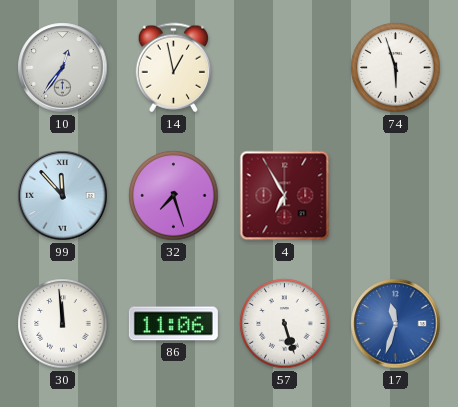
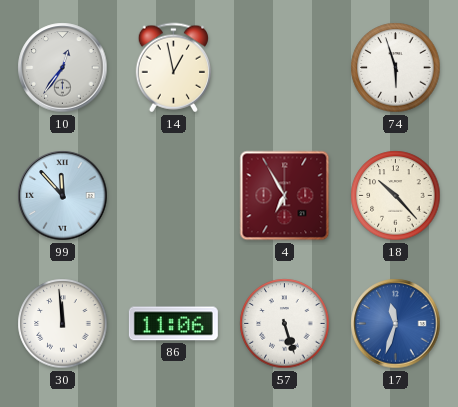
32: 7:27 -> none (174, 196)
18: none -> 10:23 (396, 196)
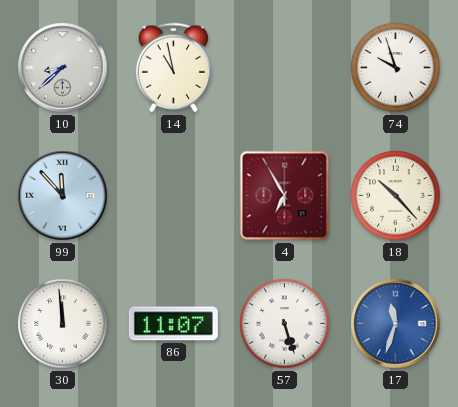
10: 12:36 -> 8:38 (63, 68)
14: 12:58 -> 10:58 (173, 68)
74: 5:57 -> 9:57 (396, 68)
86: 11:06 -> 11:07 (173, 324)
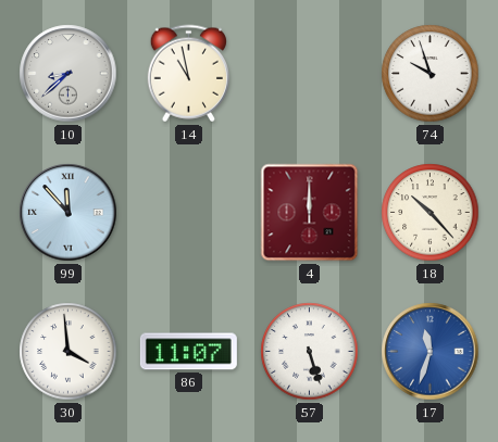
4: 6:55 -> 12:00 (310, 213)
30: 11:59 -> 3:59 (69, 352)
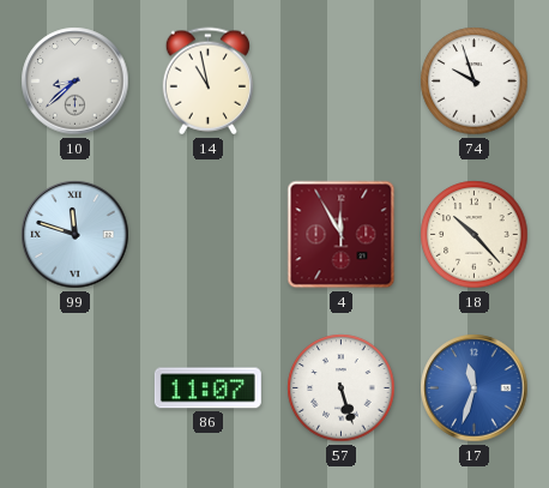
99: 11:53 -> 11:48 (76, 235)
4: 12:00 -> 11:55 (342, 235)
30: 3:59 -> none (69, 352)
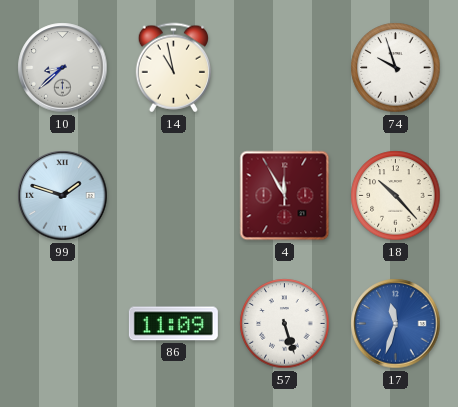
99: 11:48 -> 1:48 (63, 196)
86: 11:07 -> 11:09 (173, 324)
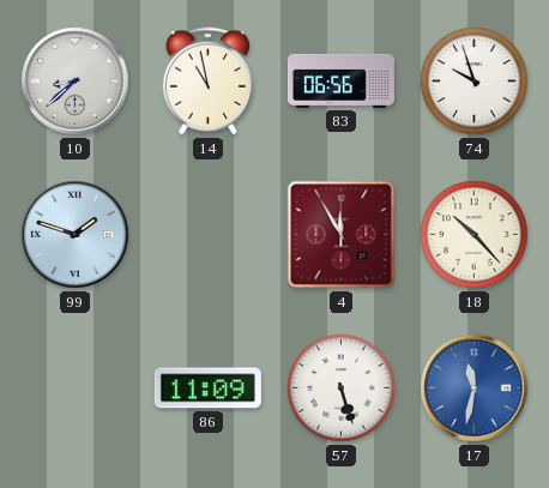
83: none -> 06:56 (340, 80)
17: 11:33 -> 11:32 (475, 388)
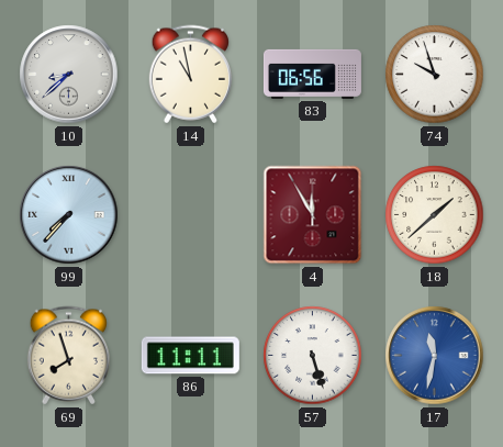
99: 1:48 -> 7:37 (69, 215)
18: 10:23 -> 1:38 (435, 215)
69: none -> 7:57 (68, 356)
86: 11:09 -> 11:11 (190, 356)
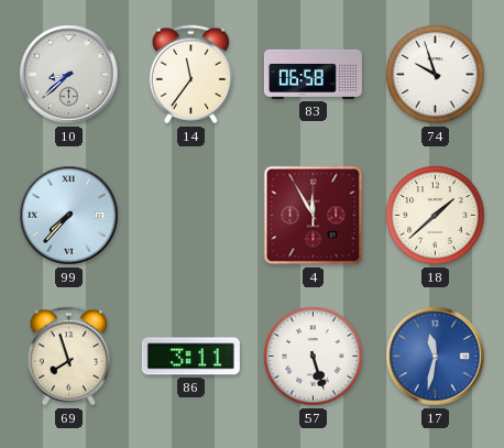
14: 10:58 -> 11:36 (190, 75)
83: 06:56 -> 06:58 (313, 74)
86: 11:11 -> 3:11 (190, 357)
